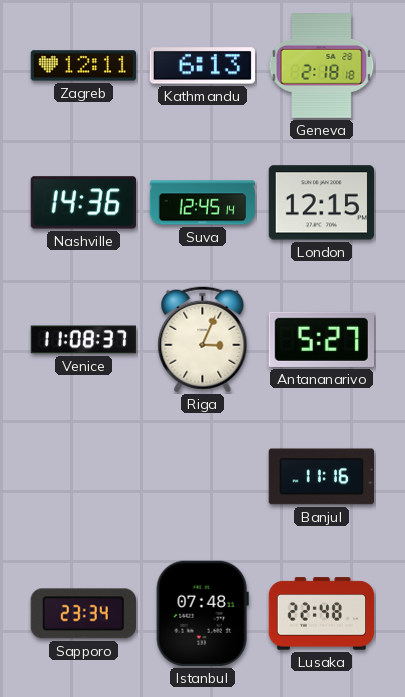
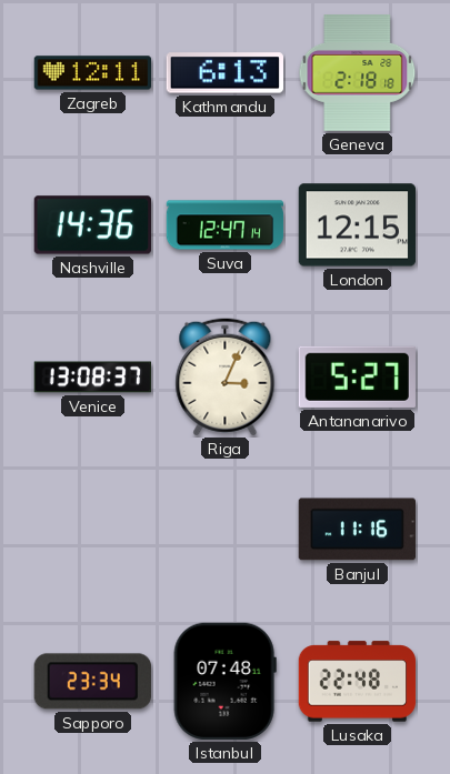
Suva: 12:45 -> 12:47 (226, 225)
Venice: 11:08 -> 13:08 (92, 378)
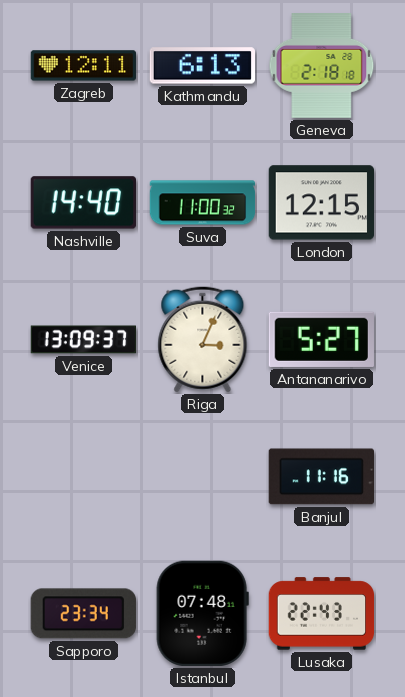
Nashville: 14:36 -> 14:40 (83, 203)
Suva: 12:47 -> 11:00 (203, 203)
Venice: 13:08 -> 13:09 (83, 340)
Lusaka: 22:48 -> 22:43 (322, 614)
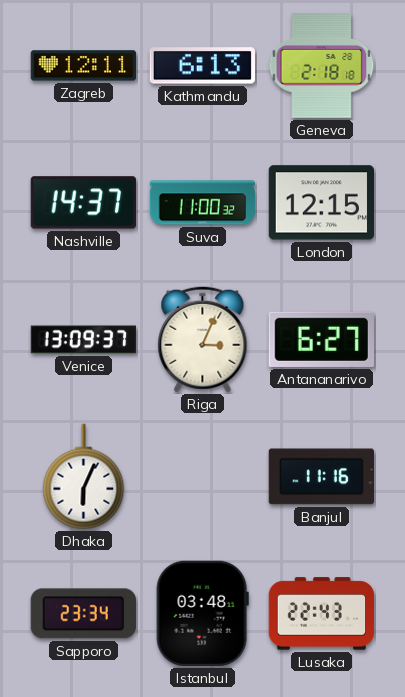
Nashville: 14:40 -> 14:37 (83, 203)
Antananarivo: 5:27 -> 6:27 (321, 339)
Dhaka: none -> 6:04 (84, 477)
Istanbul: 07:48 -> 03:48 (202, 613)
